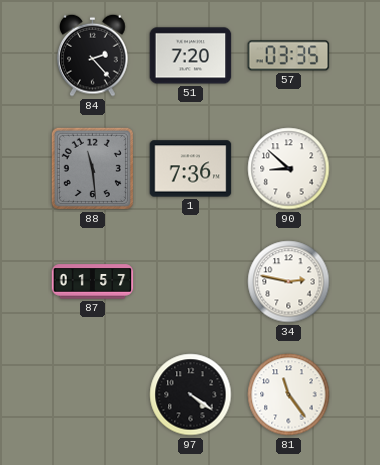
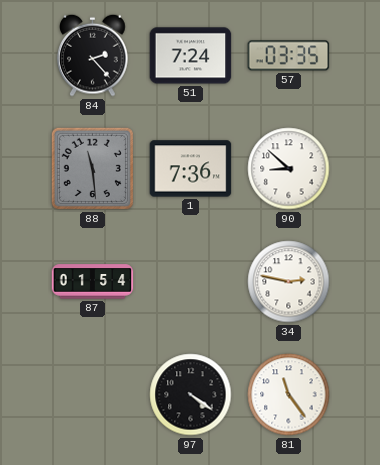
51: 7:20 -> 7:24 (191, 56)
87: 01:57 -> 01:54 (93, 282)
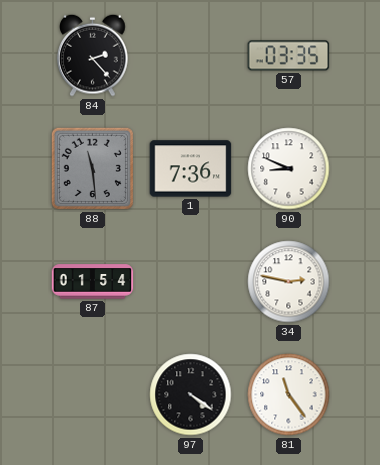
51: 7:24 -> none (191, 56)
90: 8:52 -> 8:49 (289, 169)
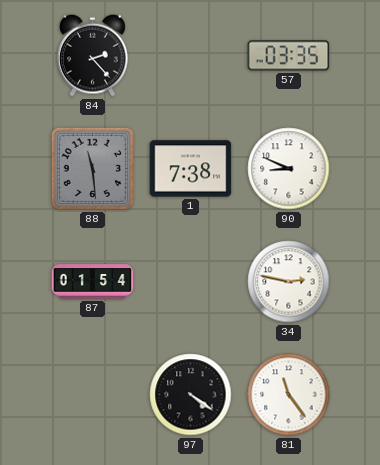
1: 7:36 -> 7:38 (191, 169)
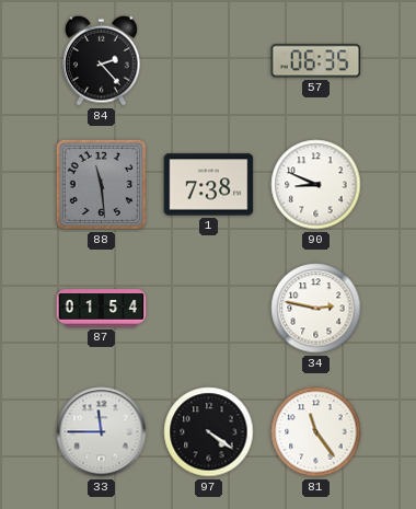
57: 03:35 -> 06:35 (316, 61)
33: none -> 11:45 (102, 432)
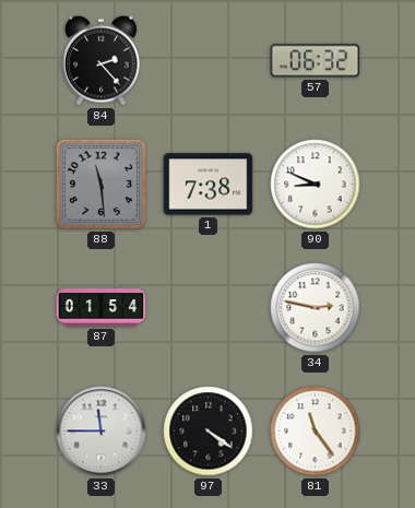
57: 06:35 -> 06:32 (316, 61)
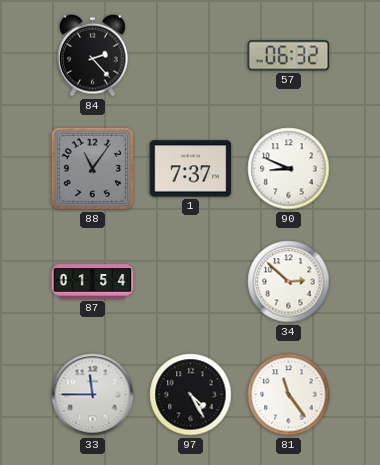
88: 11:29 -> 11:06 (92, 168)
1: 7:38 -> 7:37 (191, 169)
34: 2:47 -> 2:52 (289, 282)
97: 4:21 -> 4:25 (191, 395)
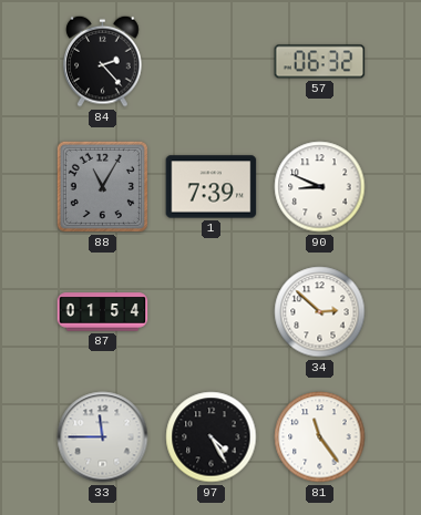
88: 11:06 -> 11:05 (102, 186)
1: 7:37 -> 7:39 (212, 187)
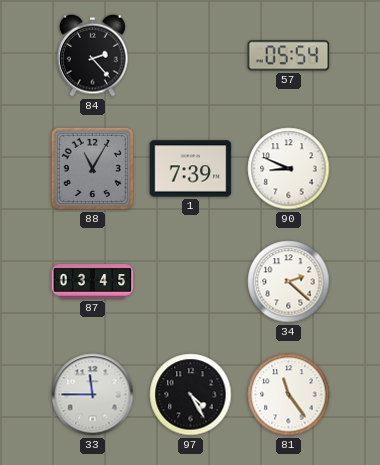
57: 06:32 -> 05:54 (289, 56)
87: 01:54 -> 03:45 (93, 282)
34: 2:52 -> 2:22 (289, 282)
